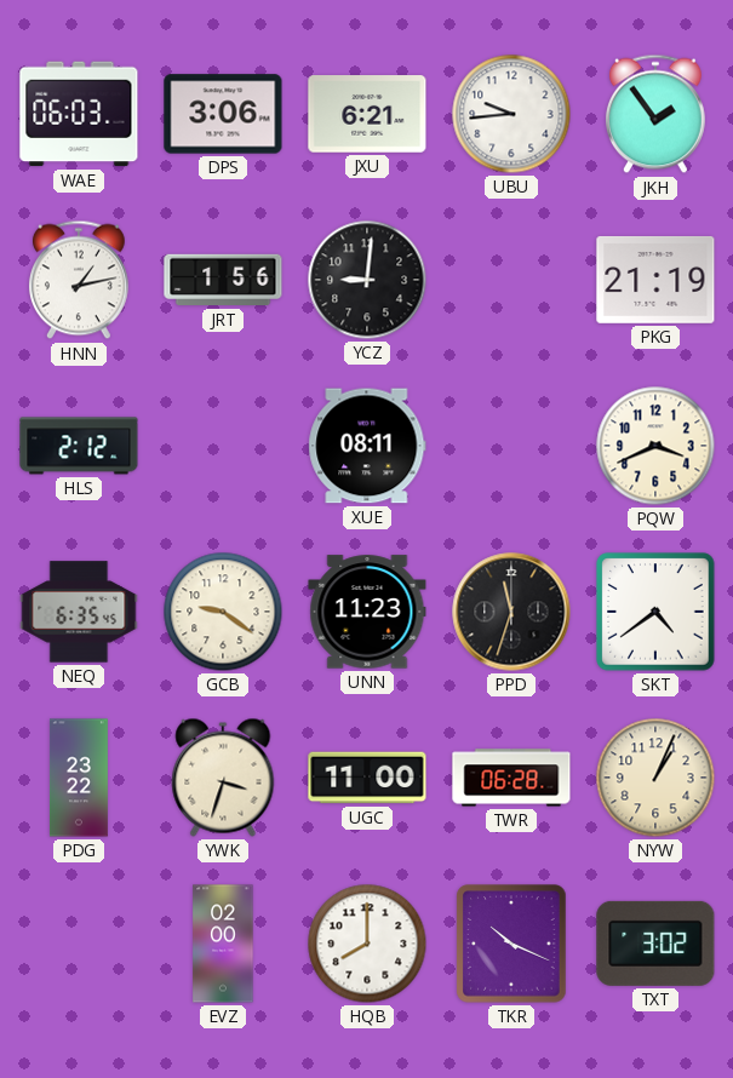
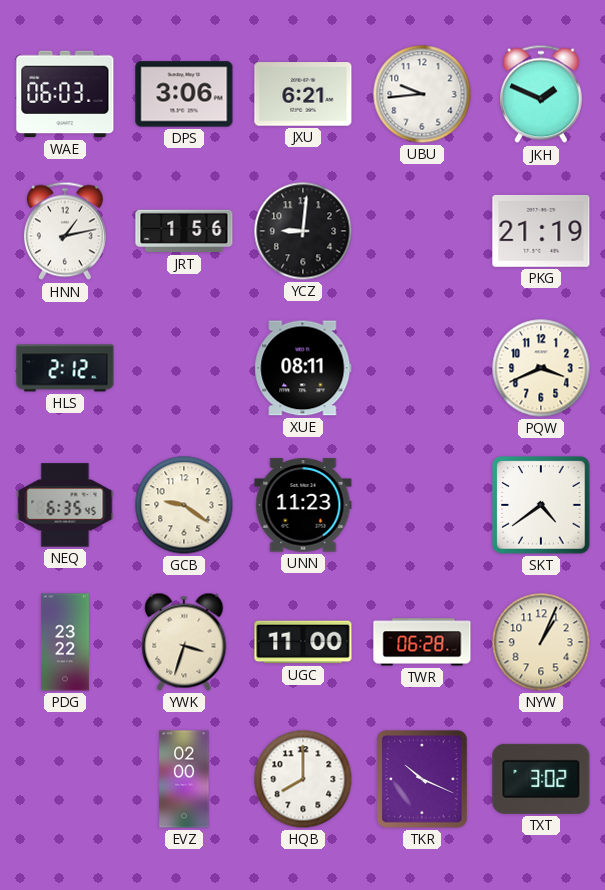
JKH: 1:54 -> 1:49 (541, 94)
PPD: 11:33 -> none (511, 612)
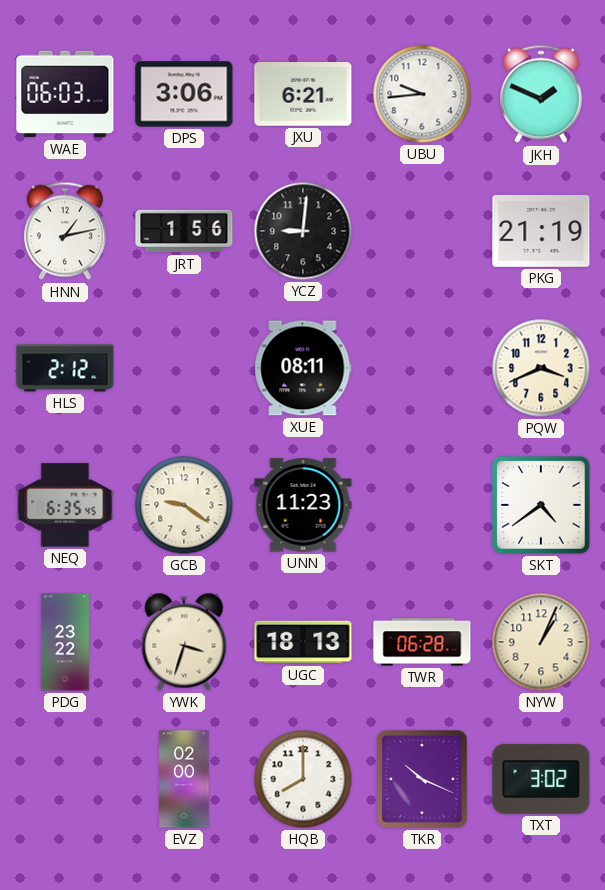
UGC: 11:00 -> 18:13 (303, 642)
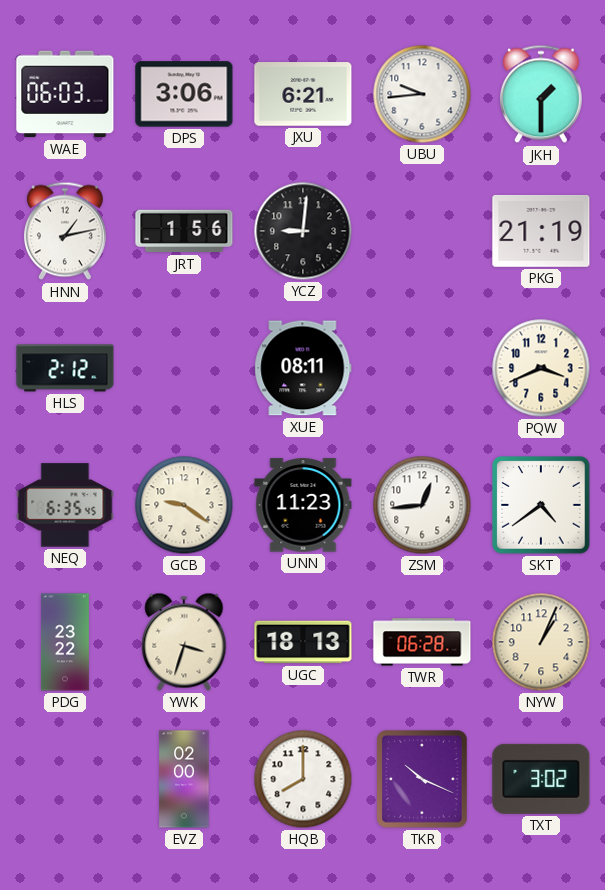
JKH: 1:49 -> 1:30 (541, 94)
ZSM: none -> 12:44 (422, 505)
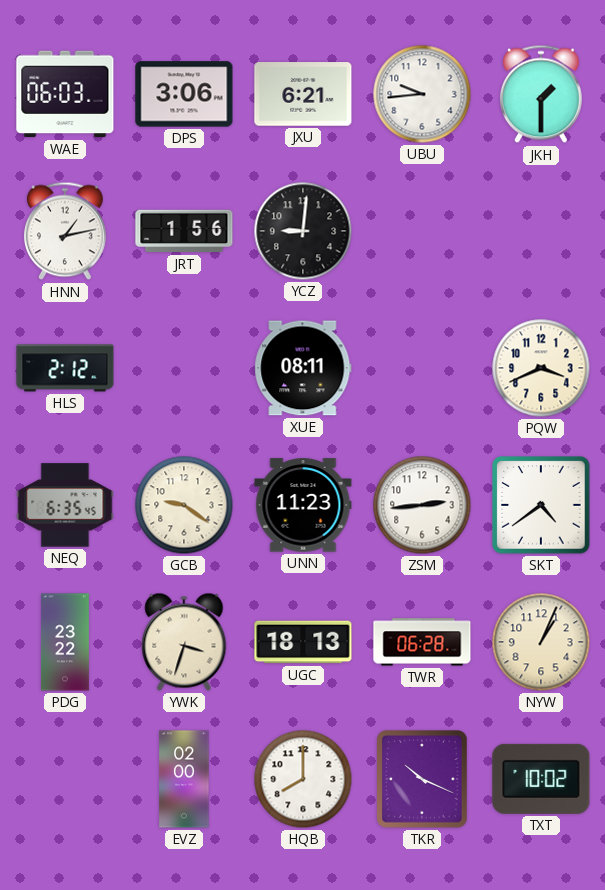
PKG: 21:19 -> none (541, 231)
ZSM: 12:44 -> 2:44 (422, 505)
TXT: 3:02 -> 10:02 (541, 779)
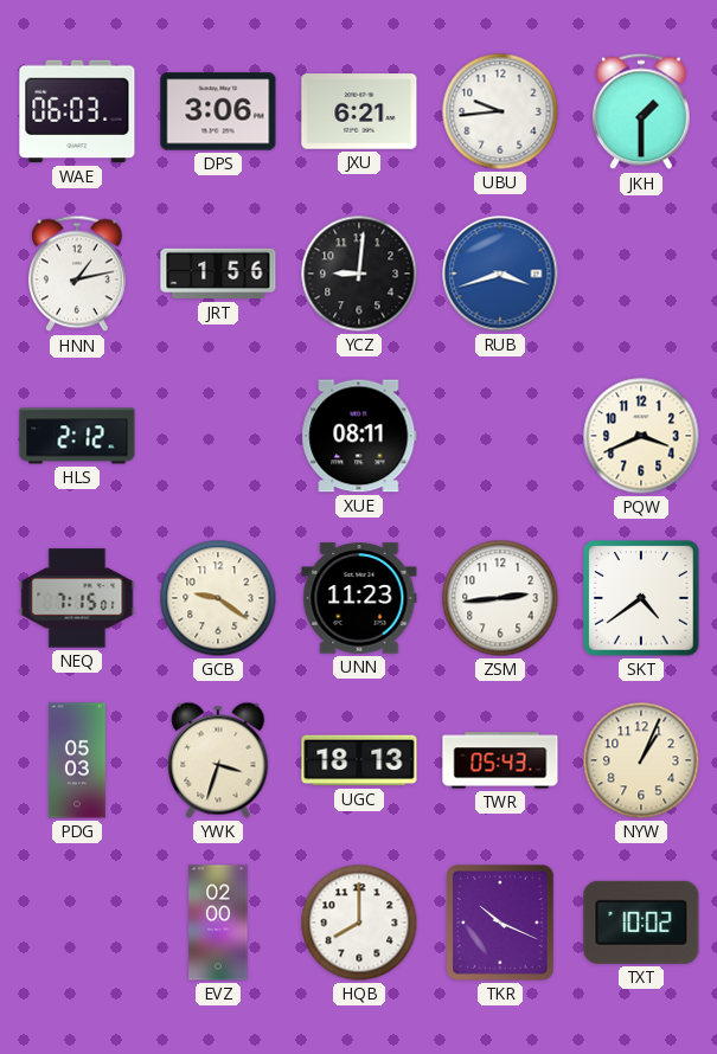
RUB: none -> 3:42 (500, 274)
NEQ: 6:35 -> 7:15 (77, 598)
PDG: 23:22 -> 05:03 (77, 760)
TWR: 06:28 -> 05:43 (500, 760)
